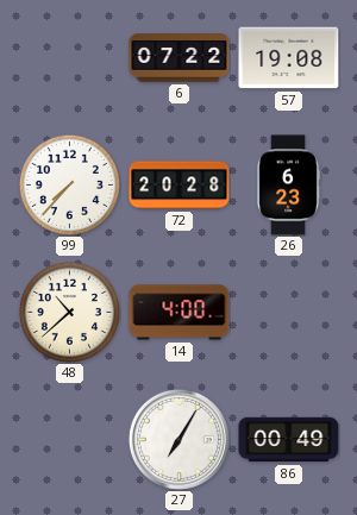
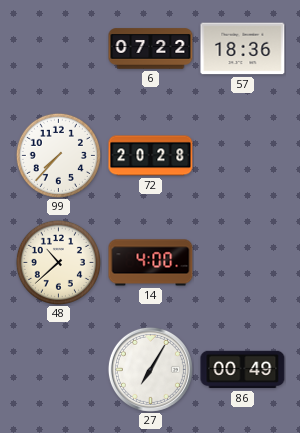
57: 19:08 -> 18:36 (243, 49)
26: 6:23 -> none (288, 186)
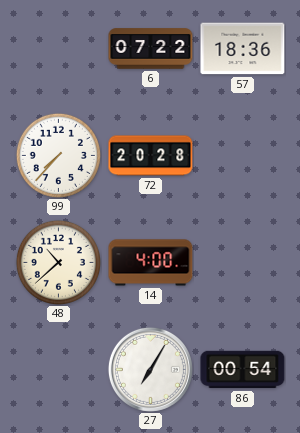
86: 00:49 -> 00:54 (243, 370)
